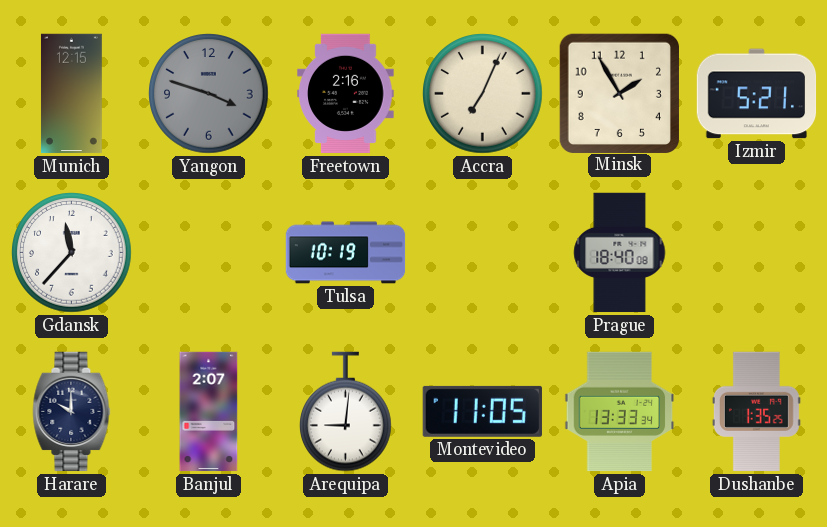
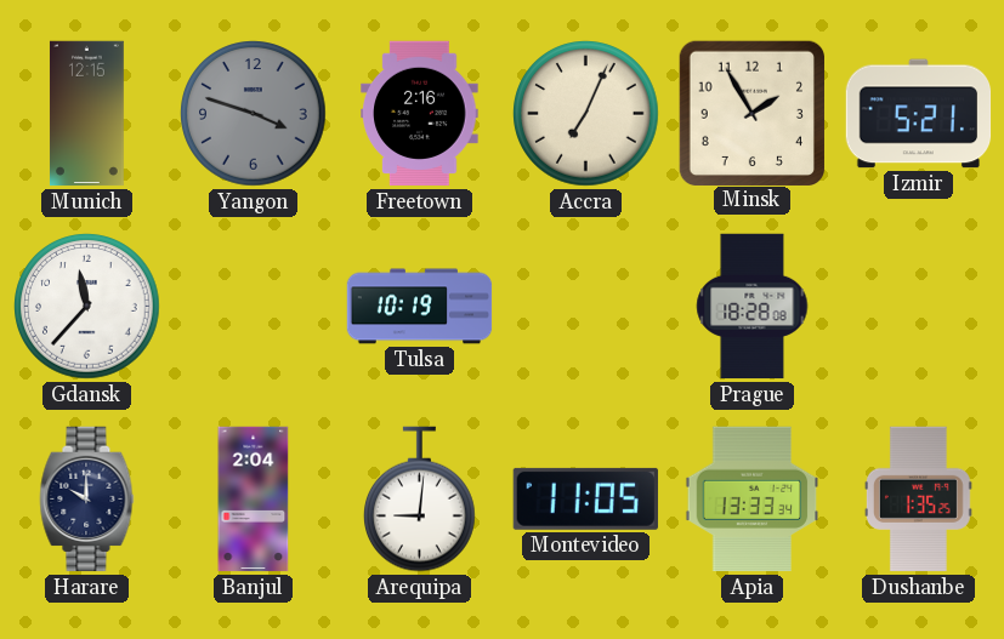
Prague: 18:40 -> 18:28 (753, 307)
Banjul: 2:07 -> 2:04 (254, 500)
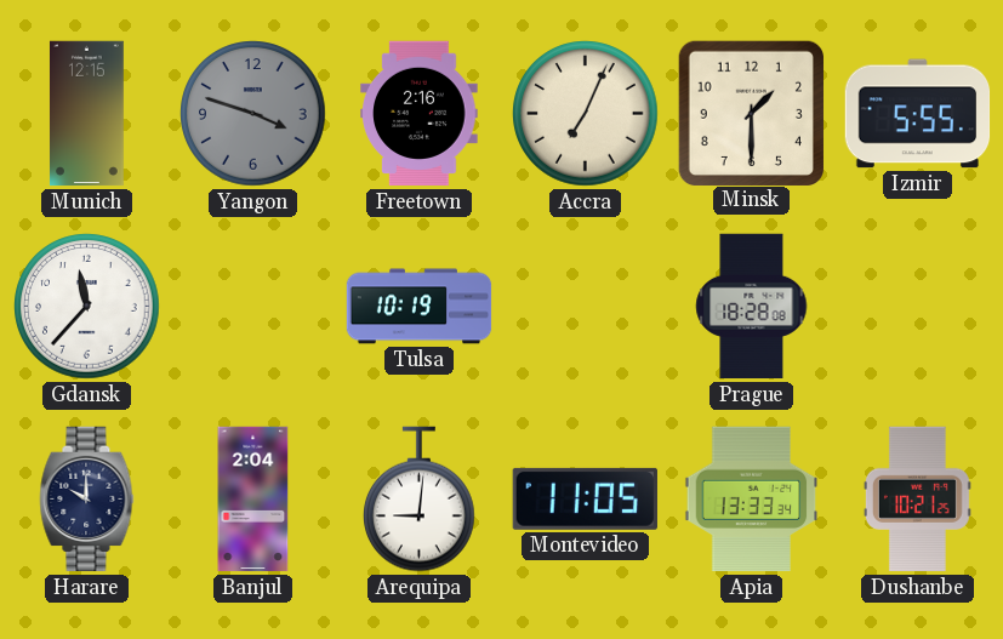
Minsk: 1:55 -> 1:30 (751, 113)
Izmir: 5:21 -> 5:55 (918, 114)
Dushanbe: 1:35 -> 10:21 (917, 500)
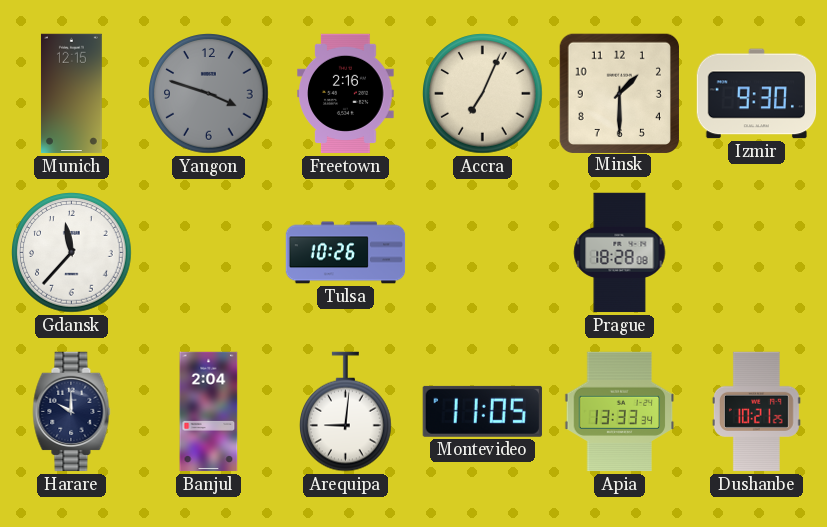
Izmir: 5:55 -> 9:30 (757, 94)
Tulsa: 10:19 -> 10:26 (346, 253)
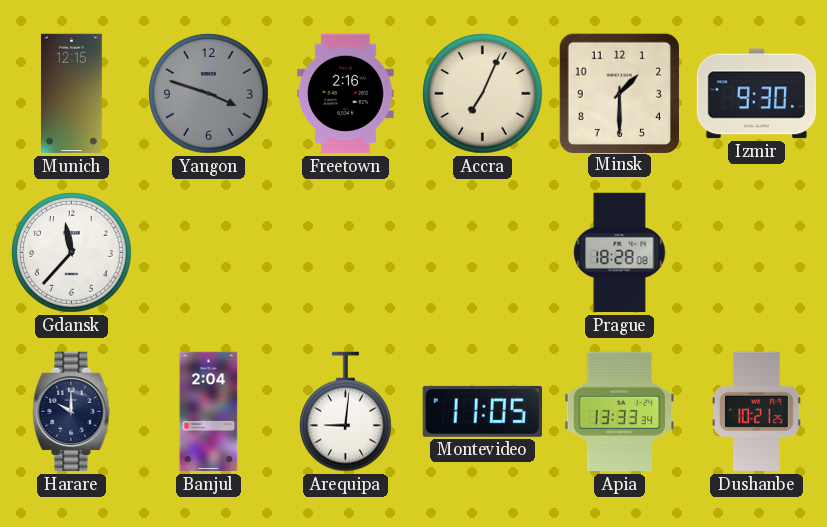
Tulsa: 10:26 -> none (346, 253)
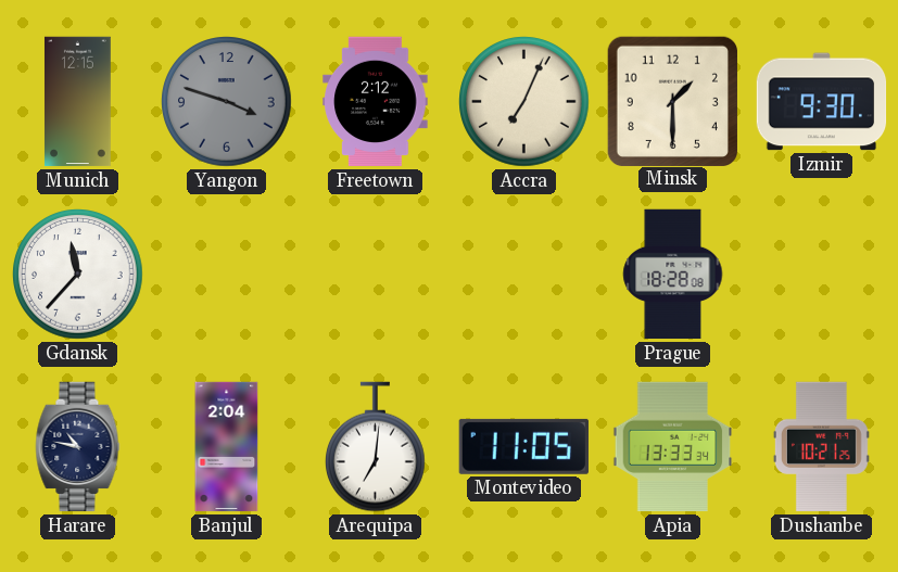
Freetown: 2:16 -> 2:12 (376, 102)
Harare: 10:00 -> 10:47 (78, 447)
Arequipa: 9:01 -> 7:01 (376, 447)
